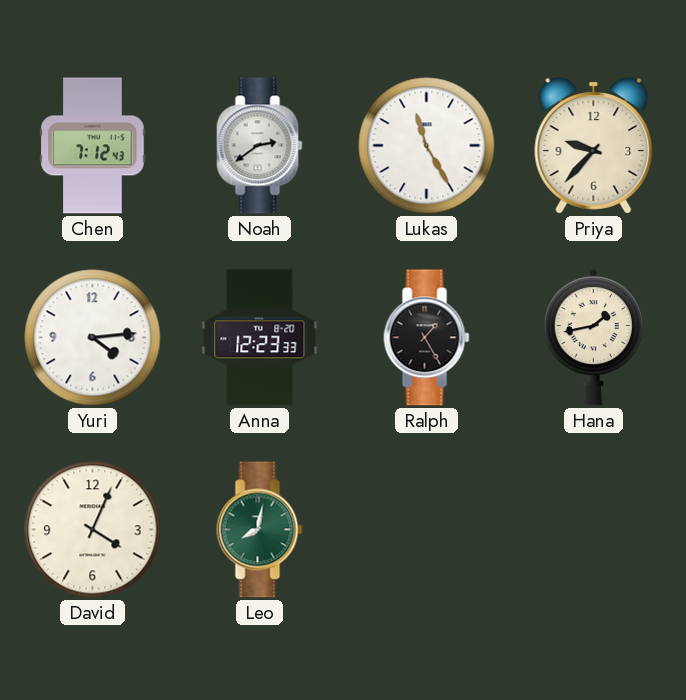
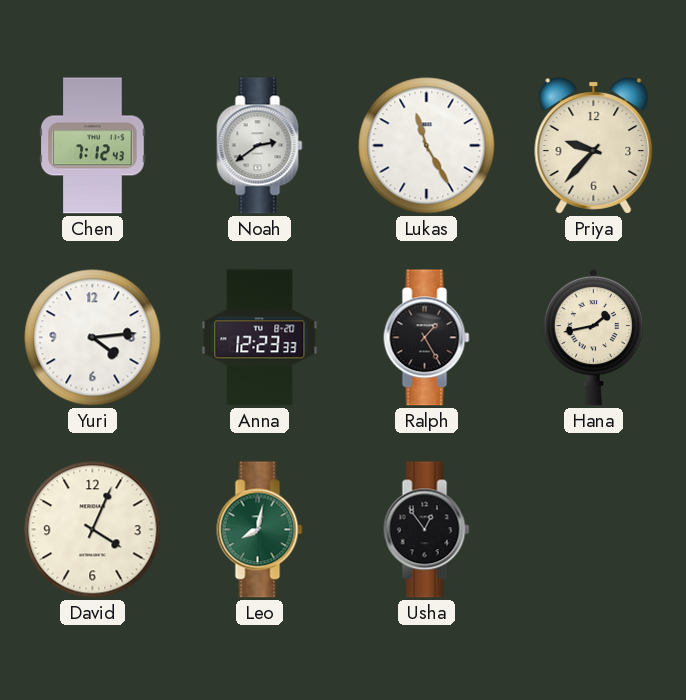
Usha: none -> 12:54 (427, 530)
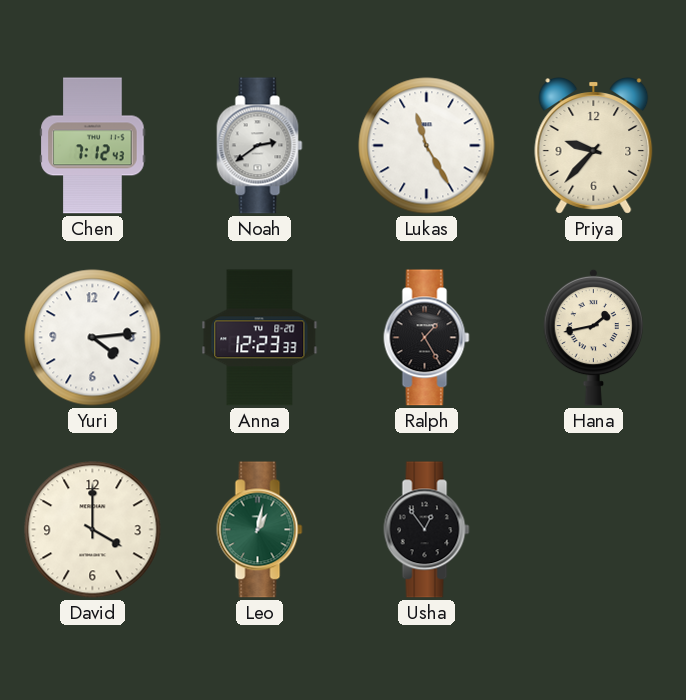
David: 4:04 -> 4:00 (93, 530)
Leo: 8:02 -> 1:02 (260, 530)
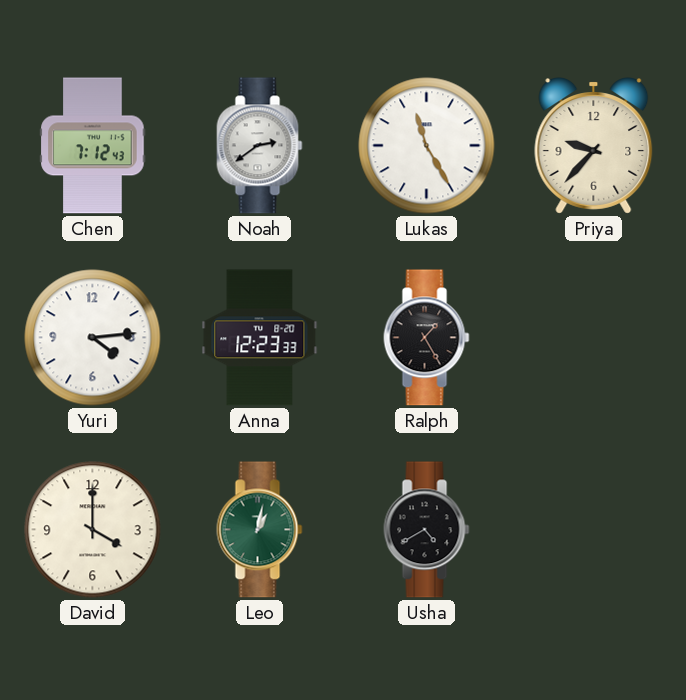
Hana: 1:43 -> none (593, 337)
Usha: 12:54 -> 4:40 (427, 530)
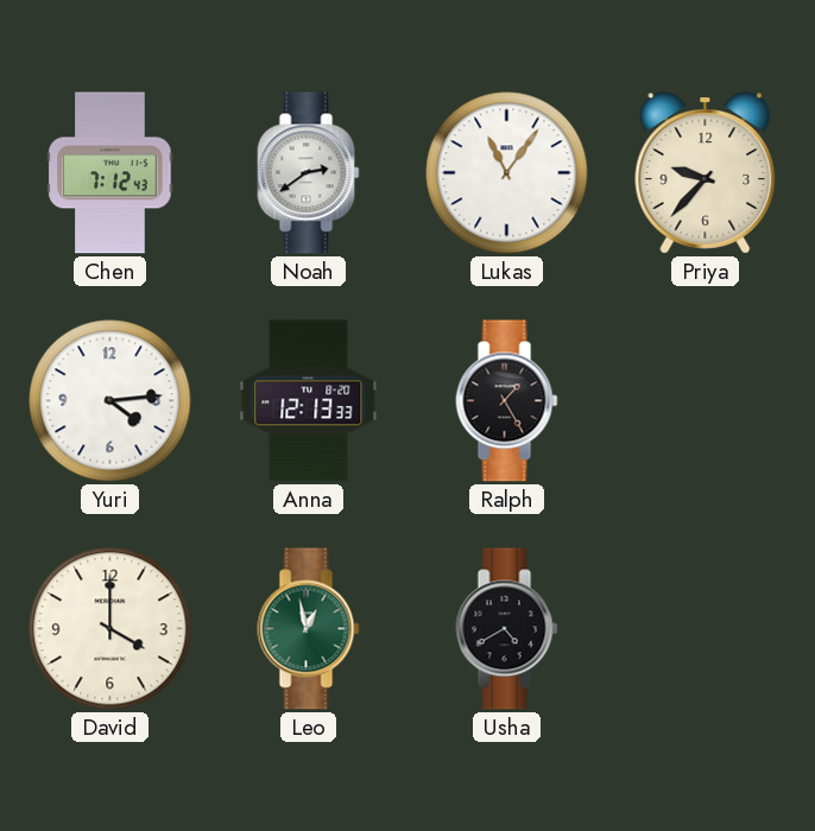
Lukas: 11:25 -> 11:06 (507, 173)
Anna: 12:23 -> 12:13 (309, 401)
Leo: 1:02 -> 12:58 (309, 629)
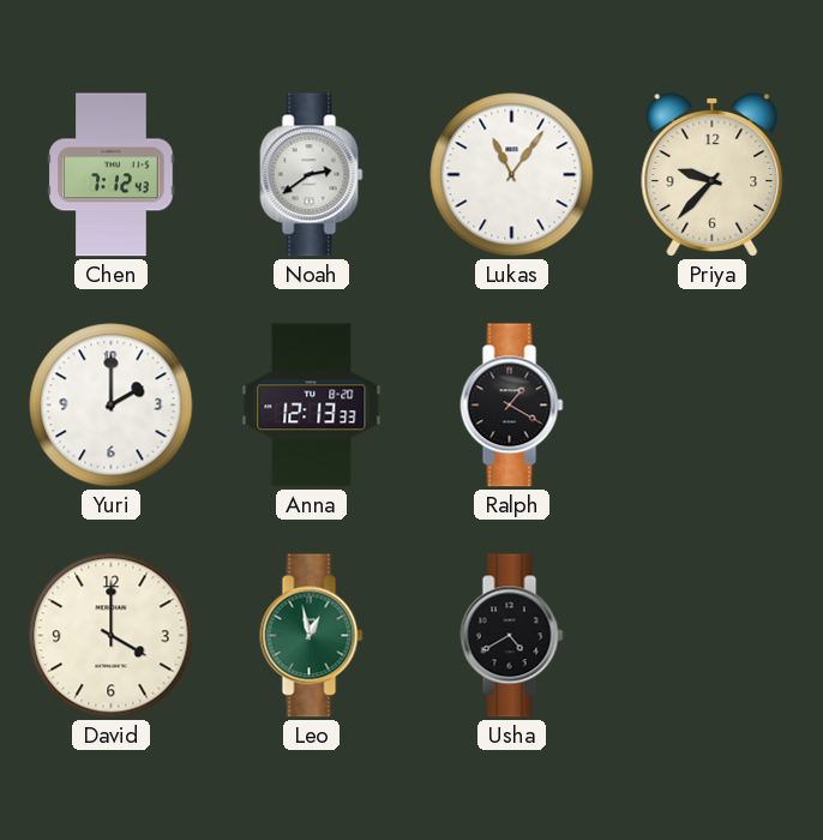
Yuri: 4:14 -> 2:00 (112, 406)
Ralph: 1:25 -> 1:20 (512, 406)
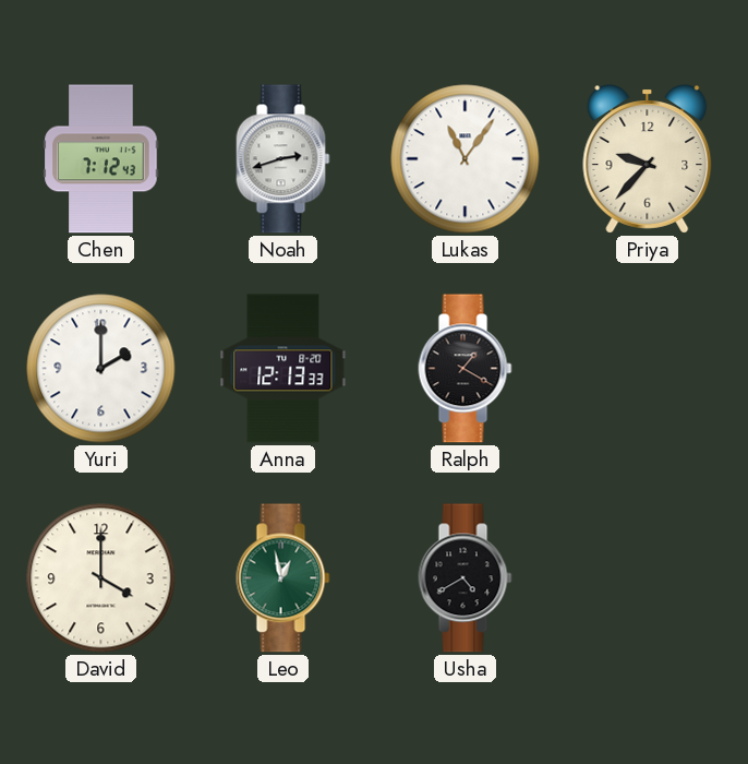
Noah: 2:39 -> 2:42 (283, 159)
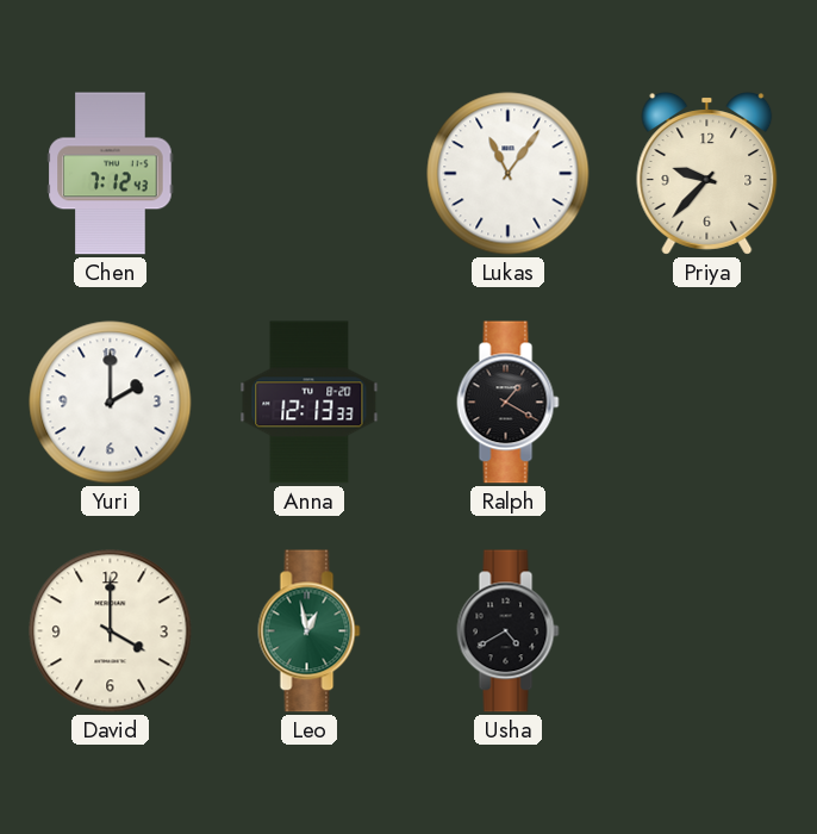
Noah: 2:42 -> none (283, 159)
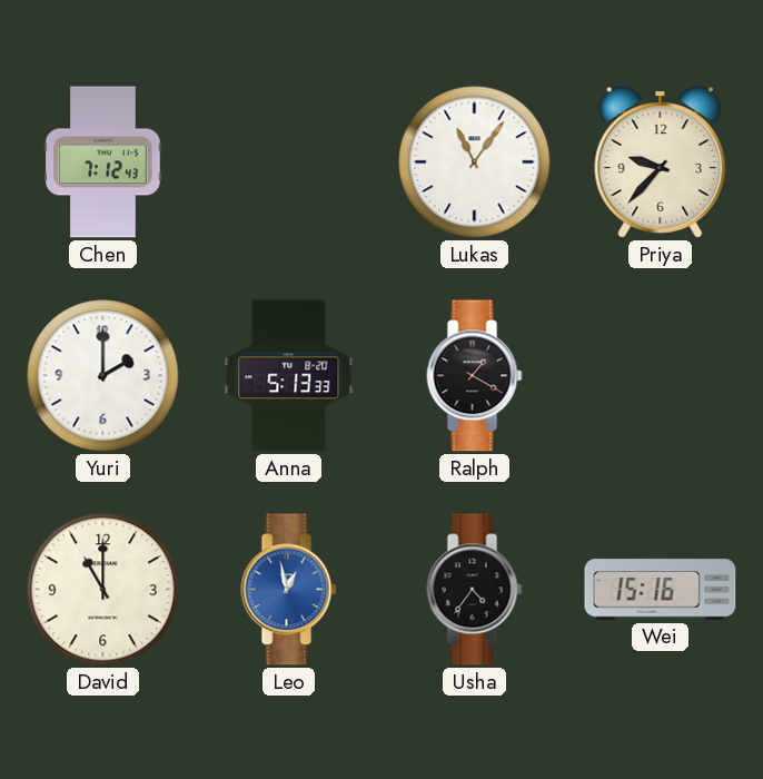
Anna: 12:13 -> 5:13 (289, 376)
David: 4:00 -> 11:00 (103, 590)
Leo dial: green -> blue (289, 590)
Usha: 4:40 -> 4:36 (475, 590)
Wei: none -> 15:16 (661, 590)
